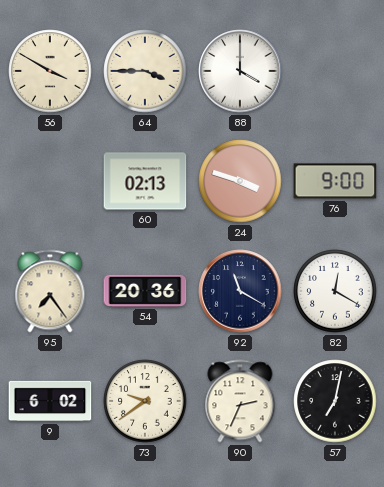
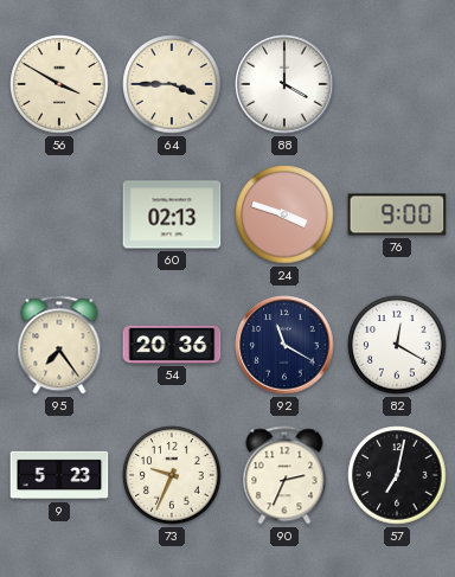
9: 6:02 -> 5:23 (59, 475)
73: 9:39 -> 9:34 (172, 475)
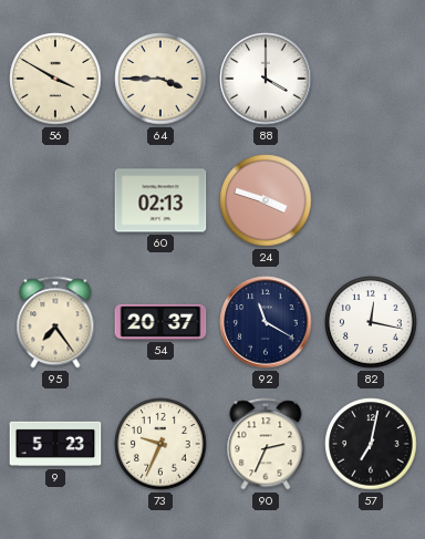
76: 9:00 -> none (397, 214)
54: 20:36 -> 20:37 (160, 322)
82: 12:20 -> 12:17 (371, 322)
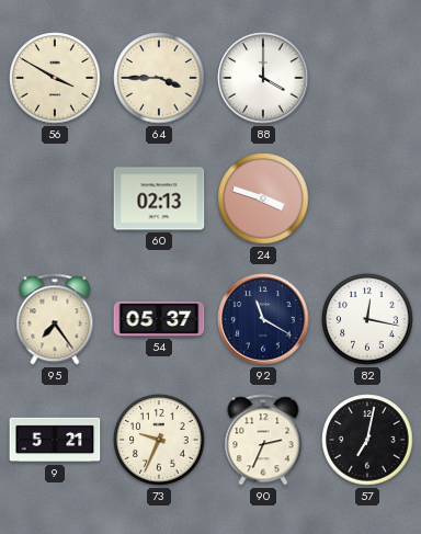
54: 20:37 -> 05:37 (159, 319)
9: 5:23 -> 5:21 (55, 440)
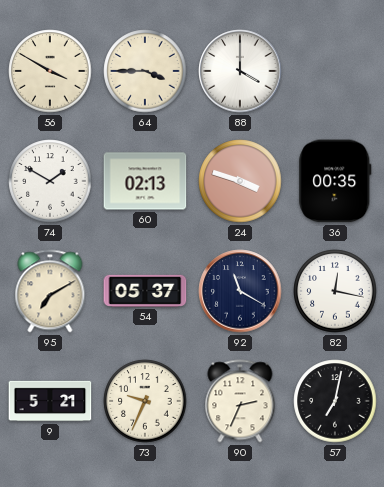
74: none -> 1:50 (50, 181)
36: none -> 00:35 (335, 181)
95: 7:24 -> 7:10 (50, 291)
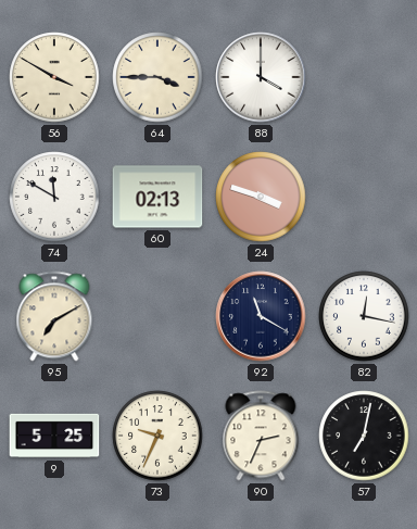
74: 1:50 -> 11:50 (54, 197)
36: 00:35 -> none (335, 181)
54: 05:37 -> none (145, 291)
9: 5:21 -> 5:25 (54, 436)
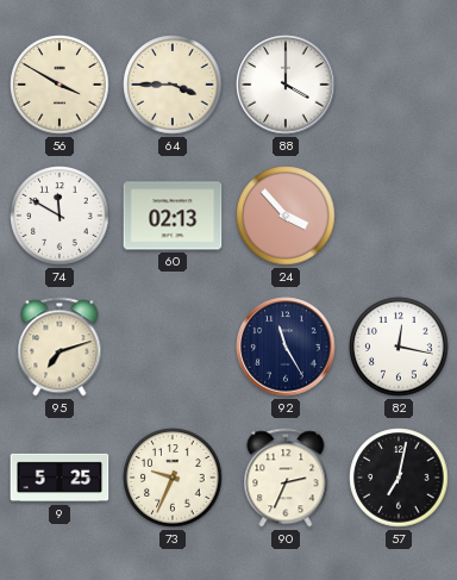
24: 3:48 -> 3:53 (286, 216)
95: 7:10 -> 7:12 (60, 347)
92: 11:20 -> 11:25 (286, 347)
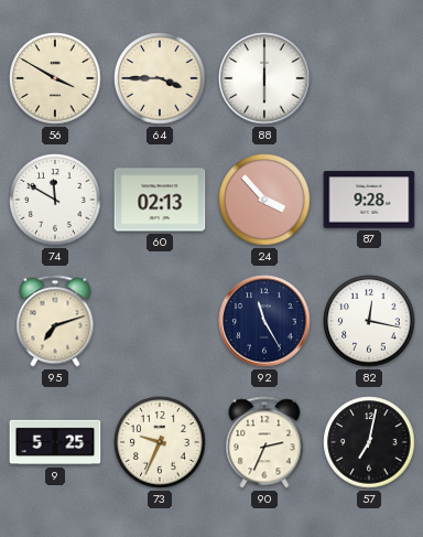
88: 4:00 -> 6:00 (264, 78)
87: none -> 9:28 (369, 200)
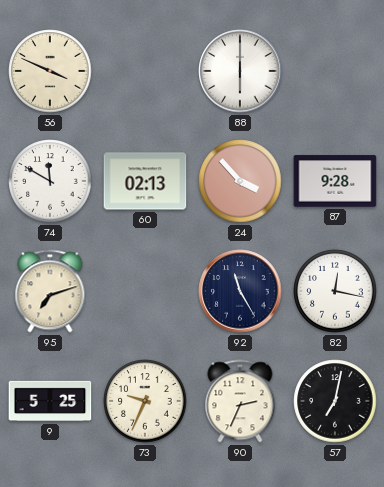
56: 3:50 -> 3:49 (50, 71)
64: 3:45 -> none (160, 78)
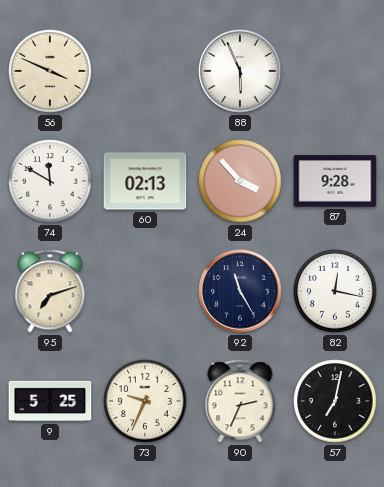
88: 6:00 -> 5:56 (240, 71)
